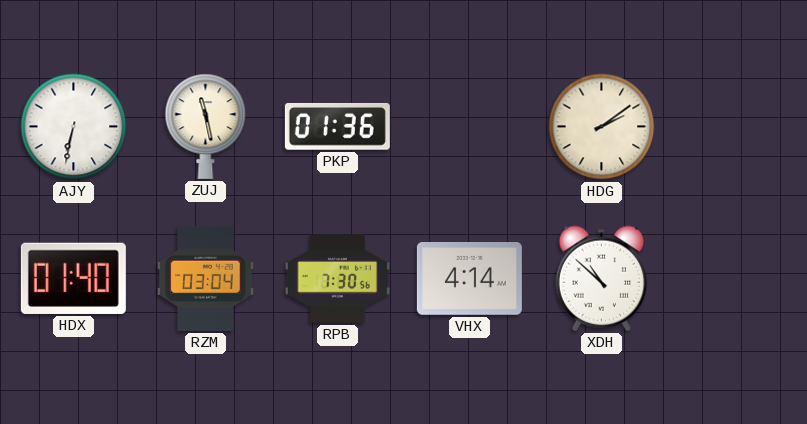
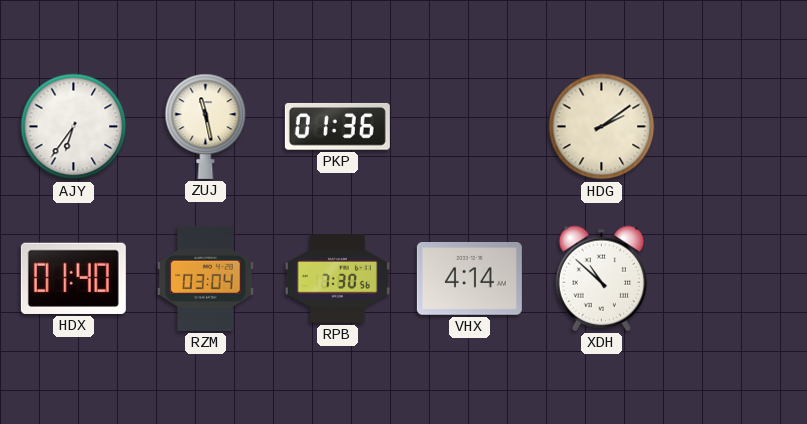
AJY: 6:32 -> 6:36 (74, 127)
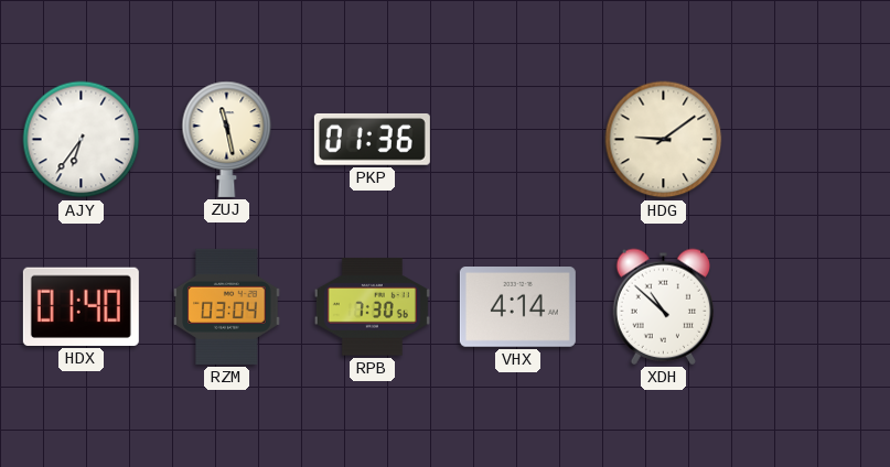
HDG: 2:09 -> 9:09 (664, 140)
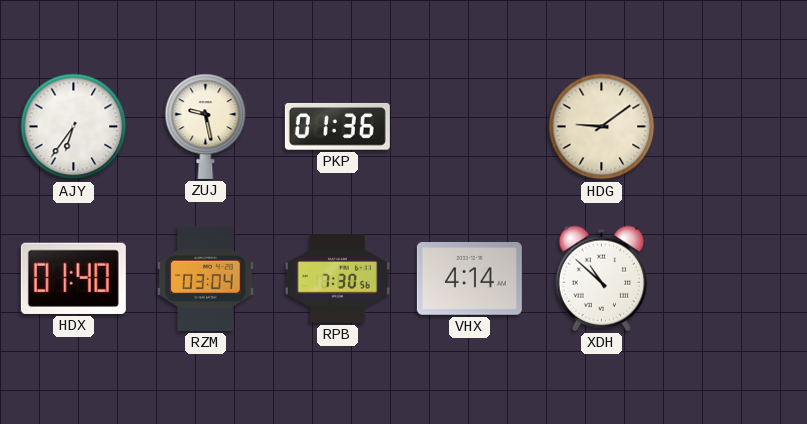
ZUJ: 11:28 -> 9:28 (206, 126)
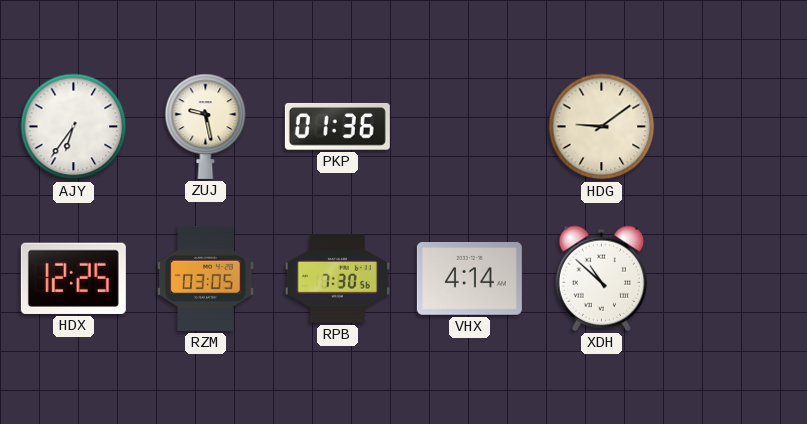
HDX: 01:40 -> 12:25 (73, 278)
RZM: 03:04 -> 03:05 (206, 278)
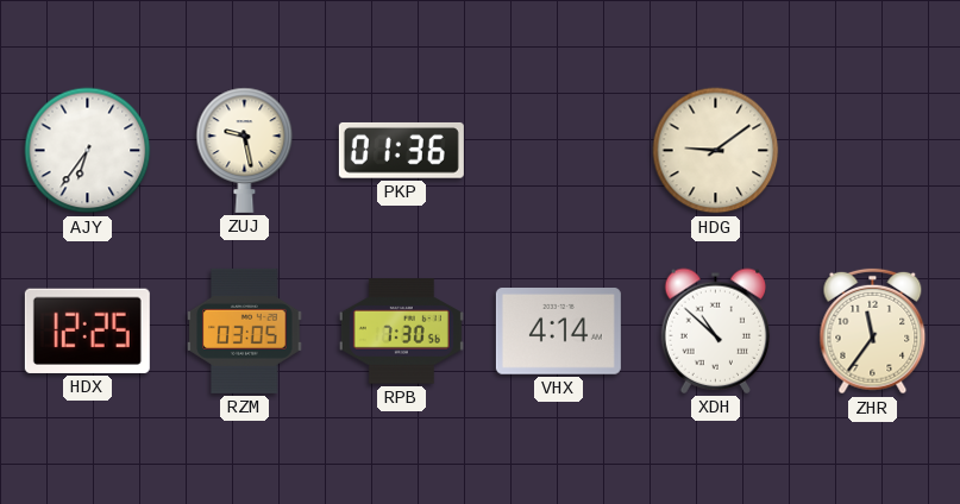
ZHR: none -> 11:36 (873, 332)
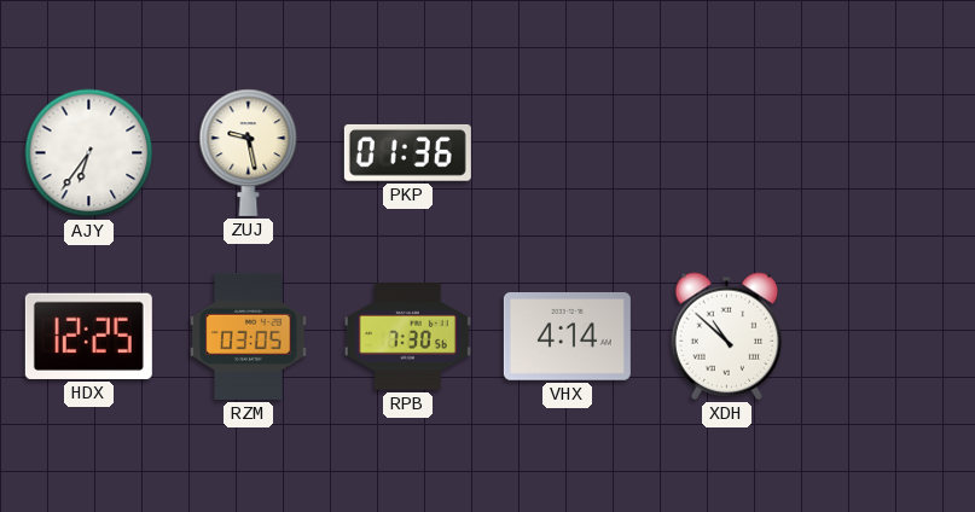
HDG: 9:09 -> none (716, 151)
ZHR: 11:36 -> none (873, 332)
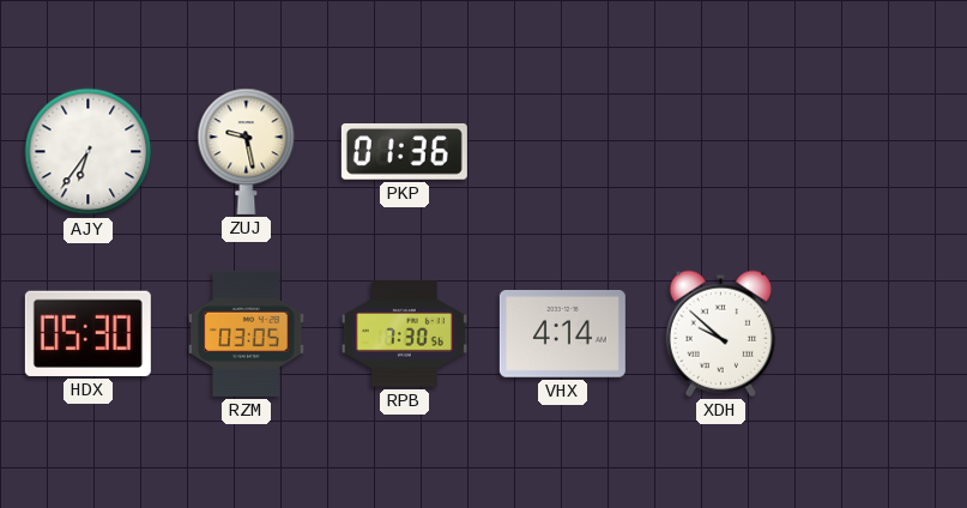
HDX: 12:25 -> 05:30 (87, 333)
XDH: 10:52 -> 9:52 (721, 333)
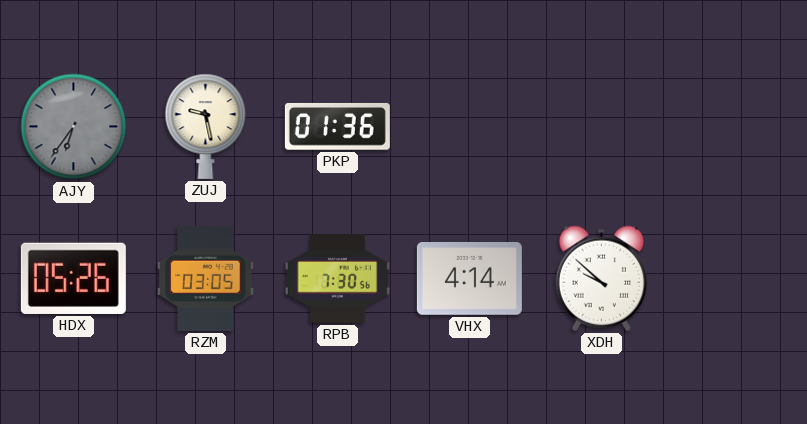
AJY dial: white -> grey (74, 127)
HDX: 05:30 -> 05:26 (73, 278)
